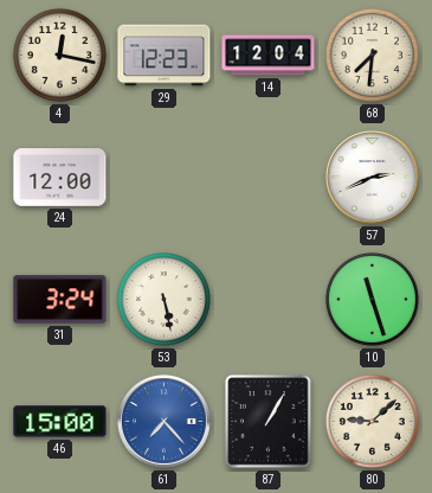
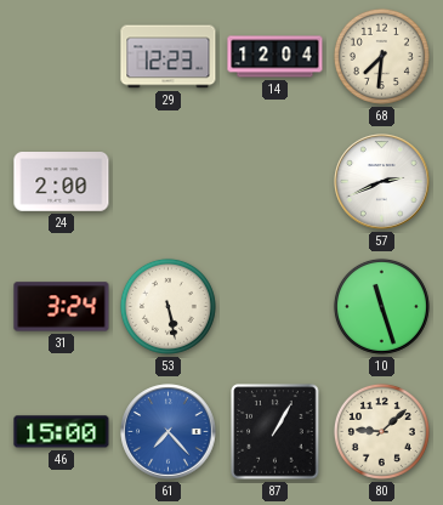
4: 12:17 -> none (59, 55)
24: 12:00 -> 2:00 (62, 182)
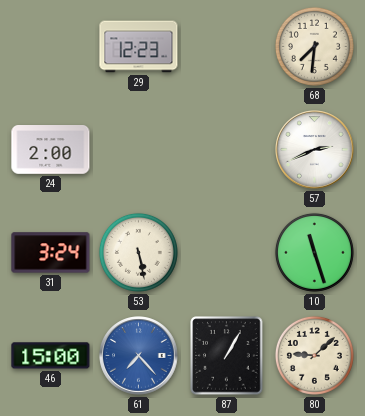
14: 12:04 -> none (276, 57)
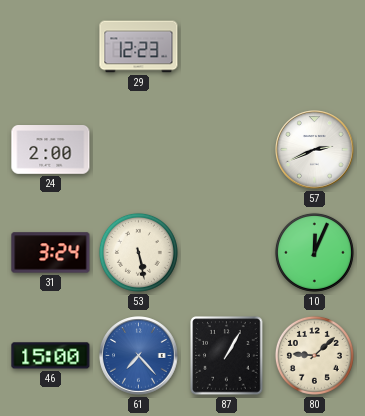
68: 7:31 -> none (314, 46)
10: 11:27 -> 12:04 (314, 252)
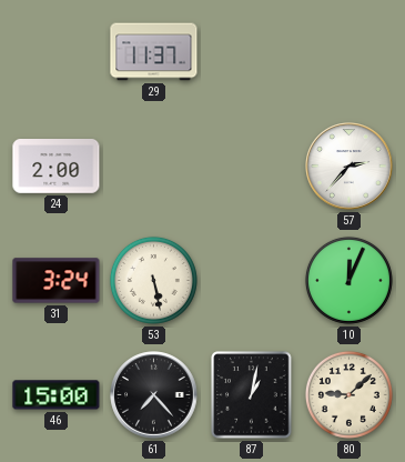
29: 12:23 -> 11:37 (154, 52)
57: 2:41 -> 2:37 (350, 167)
61 dial: blue -> black (154, 395)
87: 1:05 -> 1:02 (252, 395)
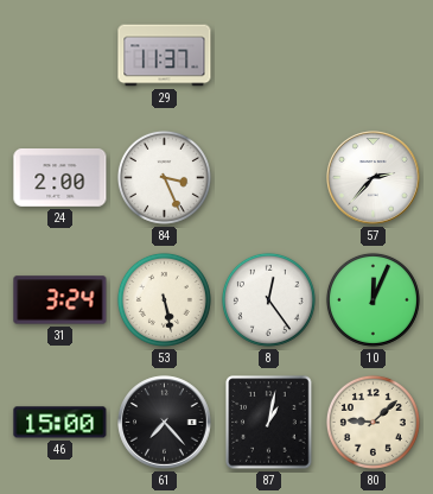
84: none -> 3:26 (164, 177)
8: none -> 12:24 (268, 299)
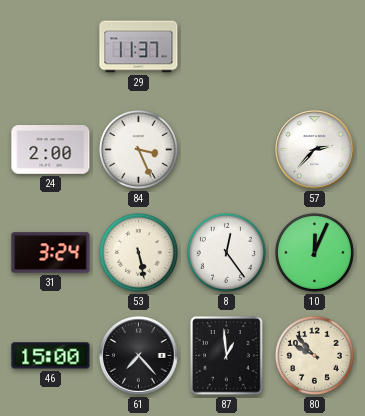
87: 1:02 -> 12:59 (227, 356)
80: 9:08 -> 9:53 (314, 355)
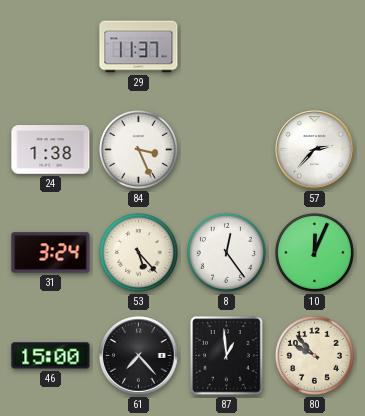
24: 2:00 -> 1:38 (51, 150)
53: 5:28 -> 5:23 (138, 252)
